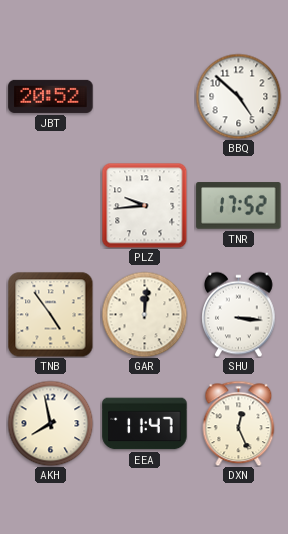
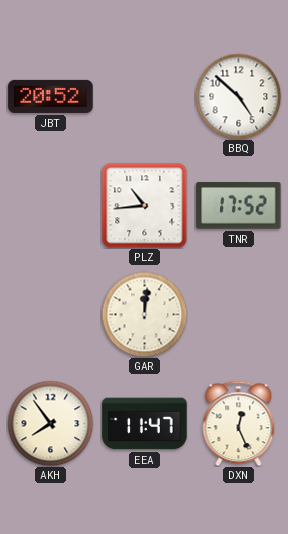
PLZ: 9:44 -> 10:44 (144, 205)
TNB: 4:54 -> none (50, 314)
SHU: 3:16 -> none (239, 314)
AKH: 7:58 -> 7:54 (50, 423)
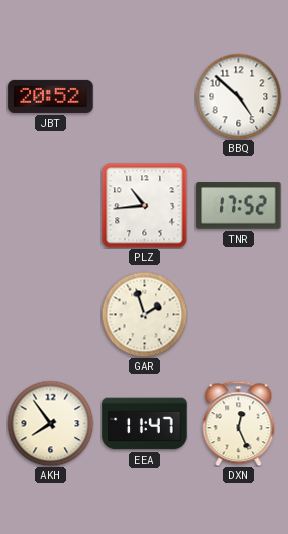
GAR: 12:01 -> 1:57 (144, 314)
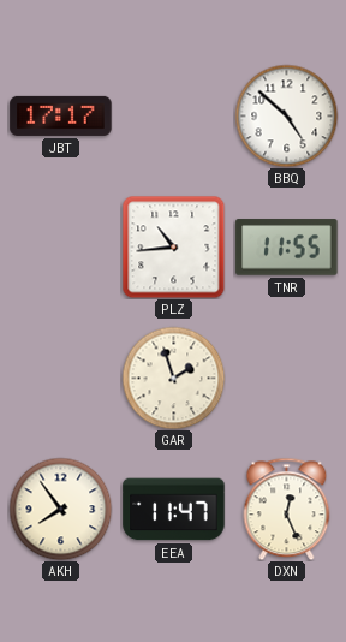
JBT: 20:52 -> 17:17 (61, 115)
TNR: 17:52 -> 11:55 (287, 248)
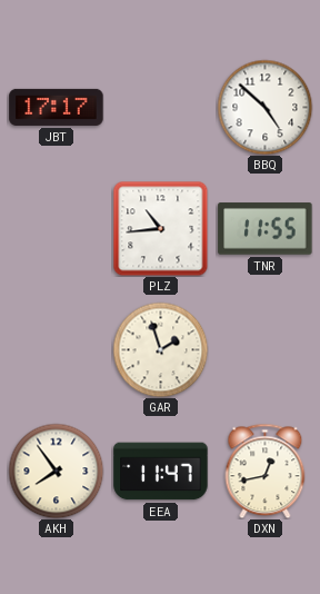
DXN: 12:26 -> 12:43 (266, 471)
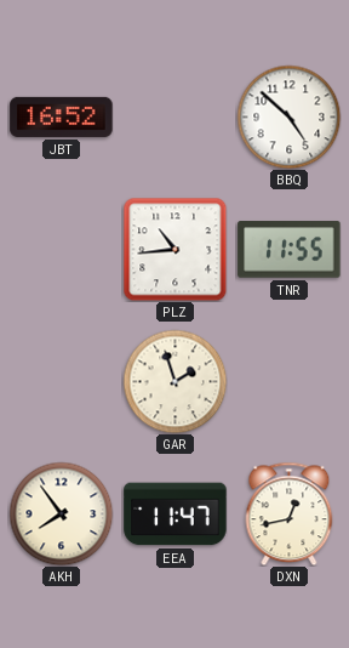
JBT: 17:17 -> 16:52 (62, 116)
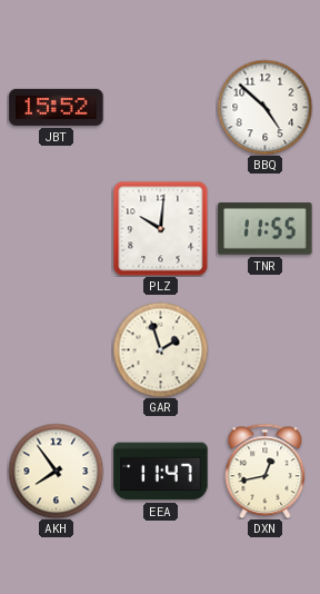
JBT: 16:52 -> 15:52 (57, 107)
PLZ: 10:44 -> 10:01 (160, 228)
